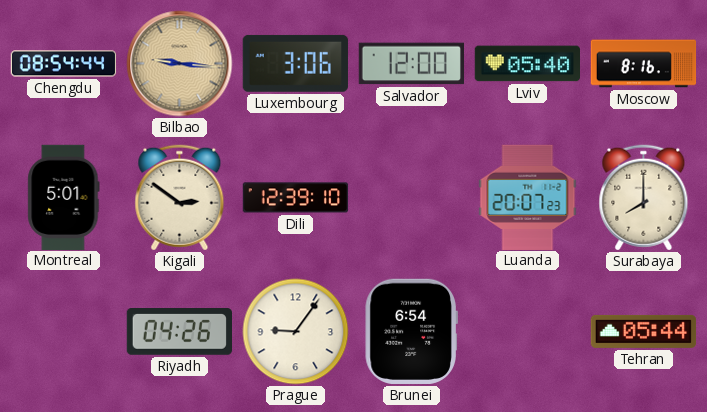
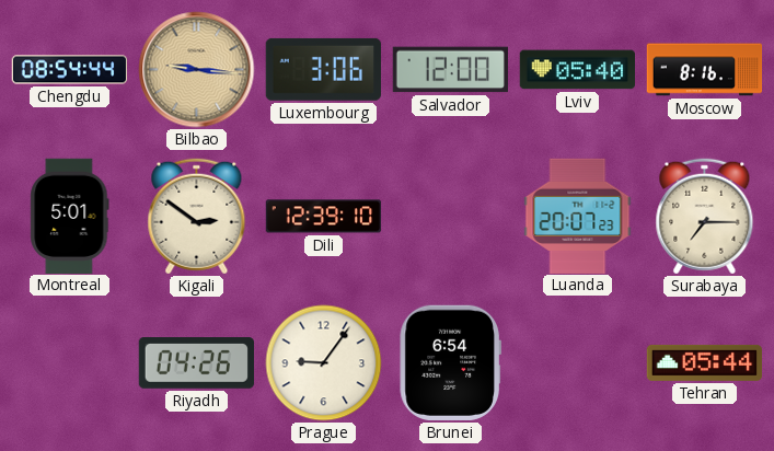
Surabaya: 8:00 -> 7:15 (705, 217)
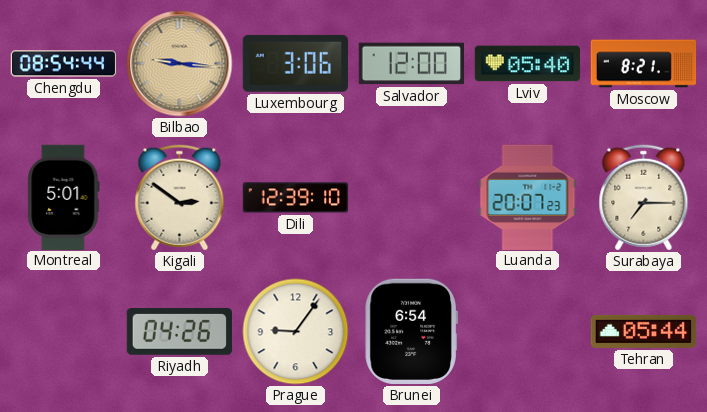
Moscow: 8:16 -> 8:21 (644, 64)
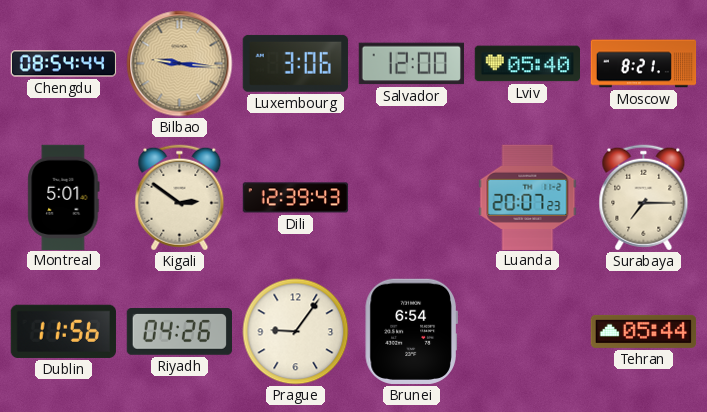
Dili: 12:39:10 -> 12:39:43 (296, 198)
Dublin: none -> 11:56 (63, 331)
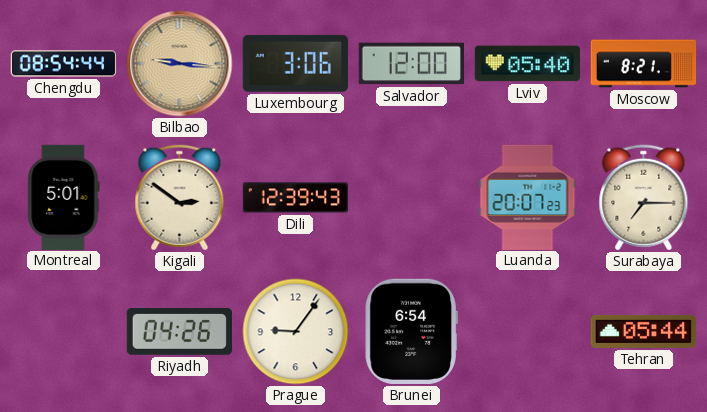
Dublin: 11:56 -> none (63, 331)
